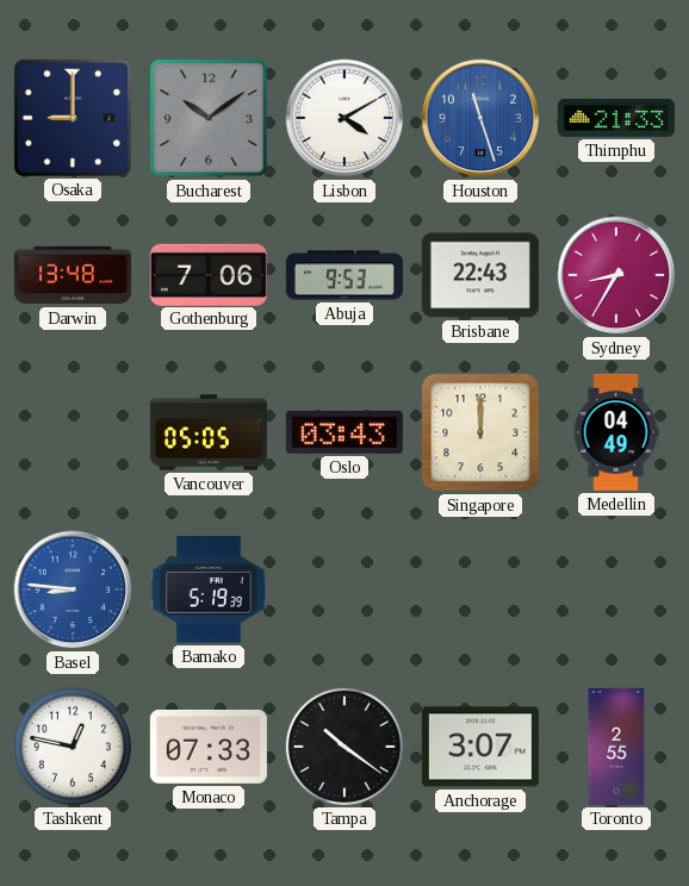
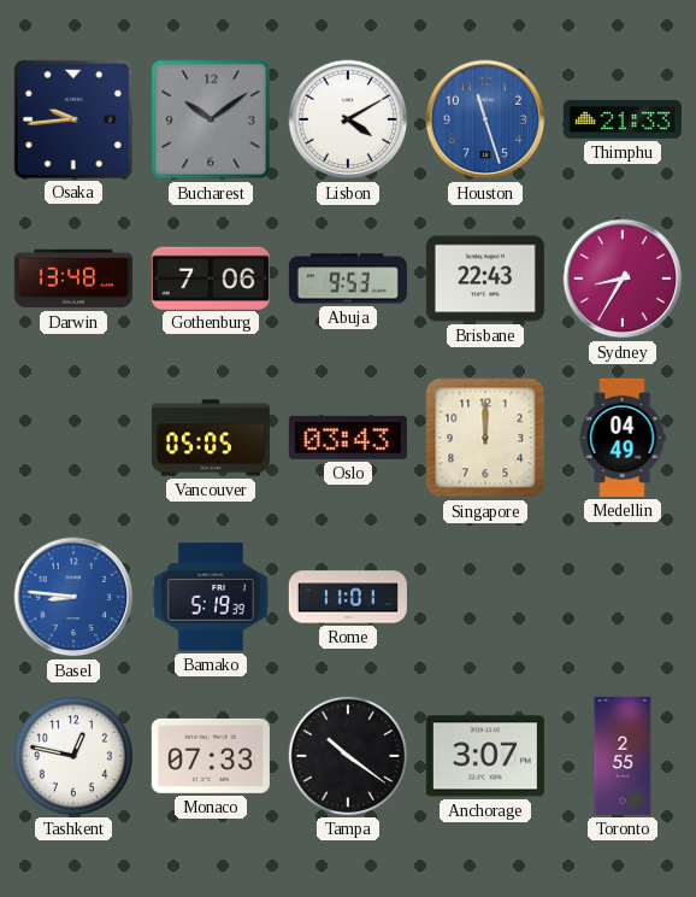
Osaka: 9:00 -> 9:44 (73, 119)
Rome: none -> 11:01 (348, 597)
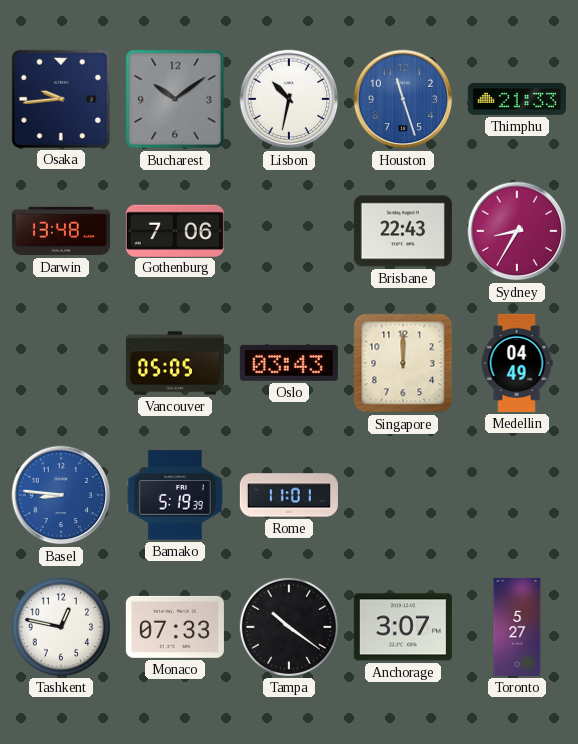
Lisbon: 4:10 -> 10:32 (289, 99)
Abuja: 9:53 -> none (348, 279)
Toronto: 2:55 -> 5:27 (517, 627)
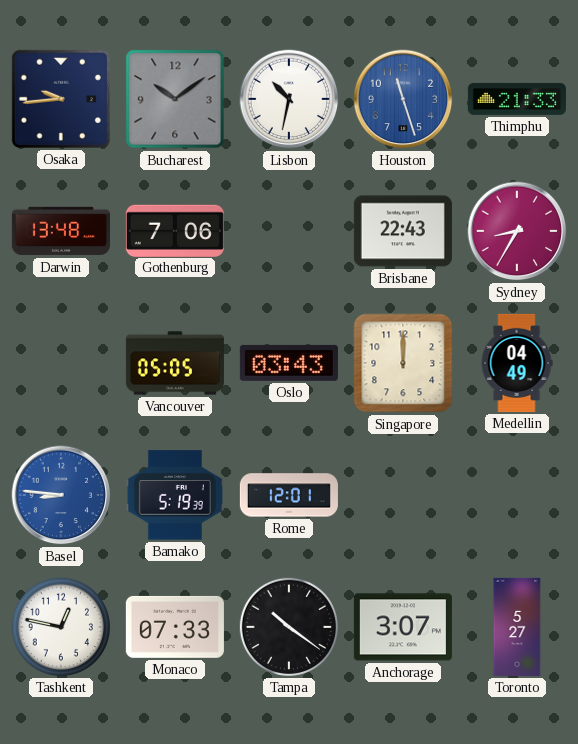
Rome: 11:01 -> 12:01 (289, 495)
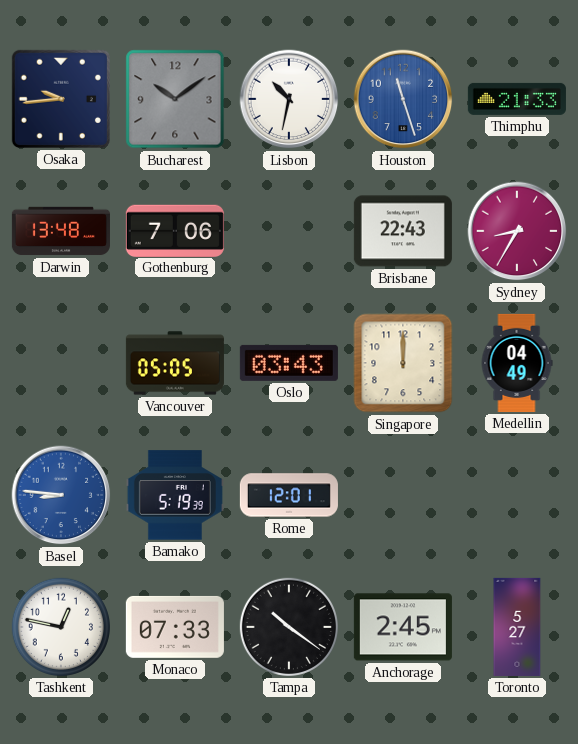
Anchorage: 3:07 -> 2:45 (403, 627)
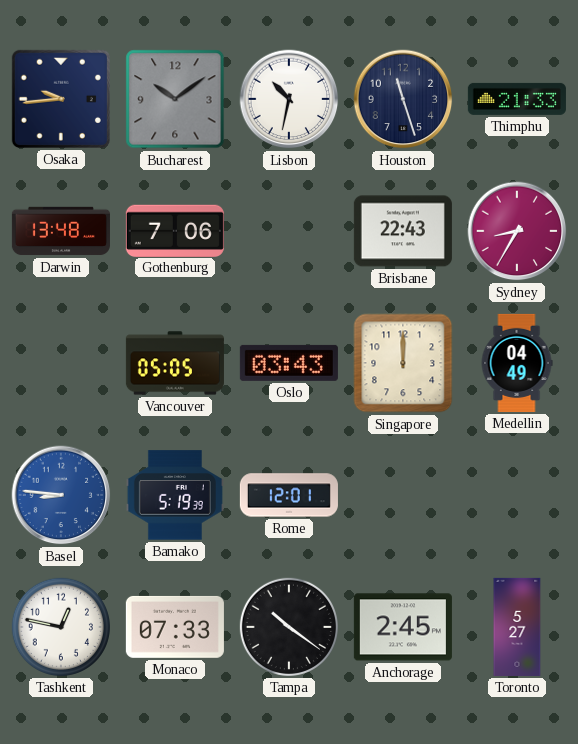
Houston dial: blue -> navy (403, 99)
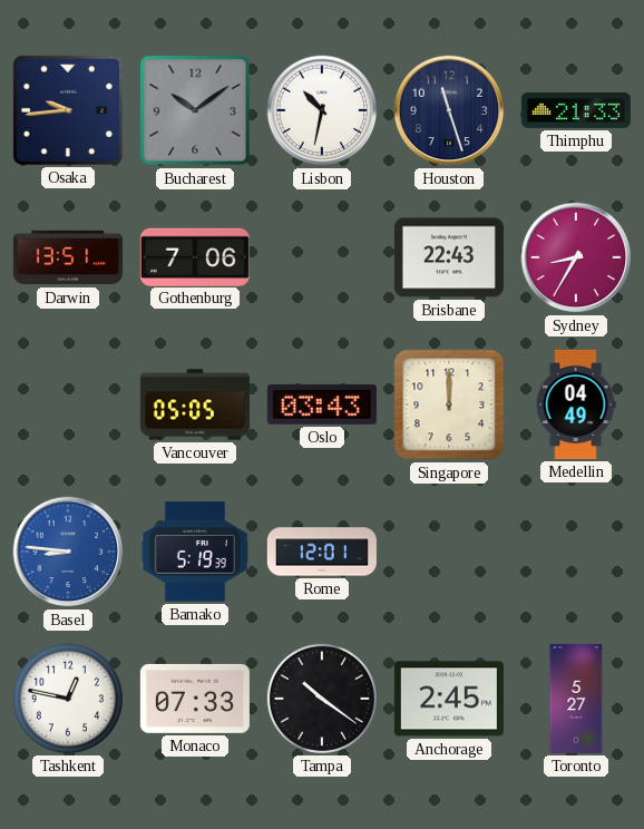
Darwin: 13:48 -> 13:51 (68, 257)
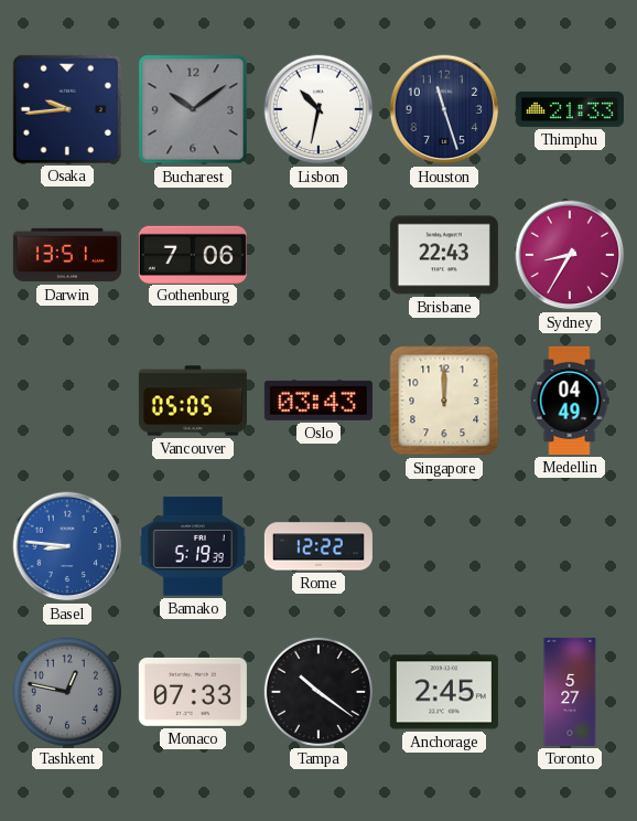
Rome: 12:01 -> 12:22 (318, 546)
Tashkent dial: white -> grey (67, 692)
